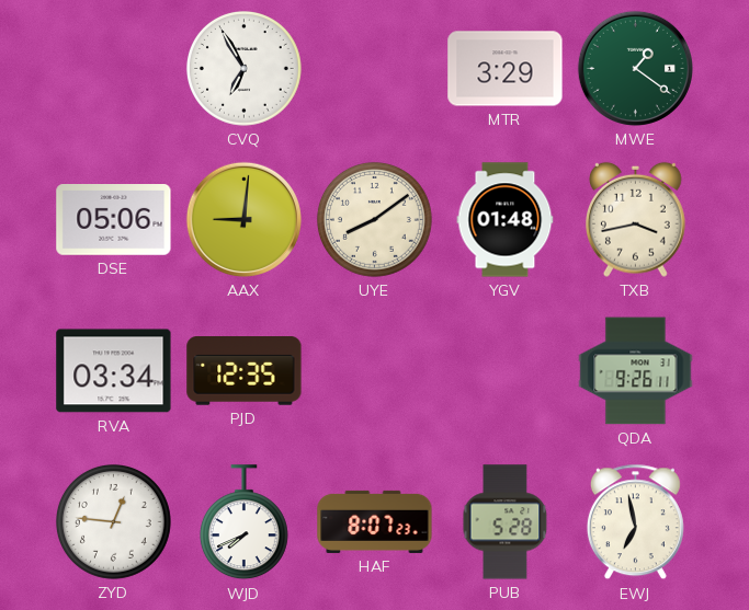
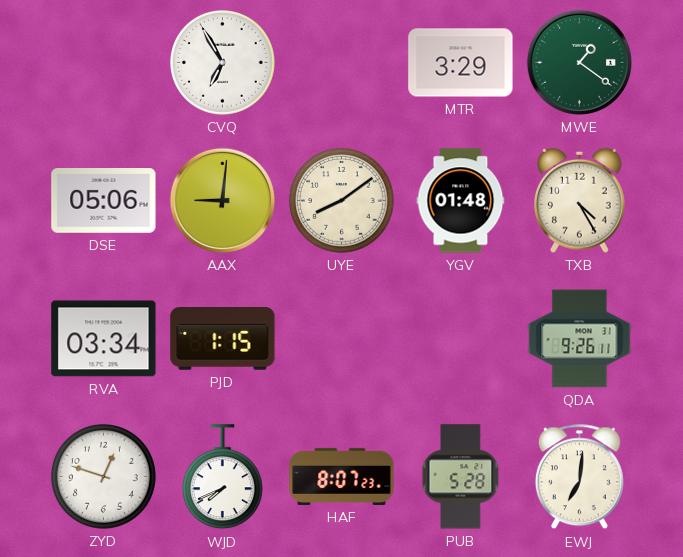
TXB: 3:43 -> 4:25 (580, 200)
PJD: 12:35 -> 1:15 (223, 339)
ZYD: 12:46 -> 12:48 (103, 476)
EWJ: 6:58 -> 7:01 (579, 477)
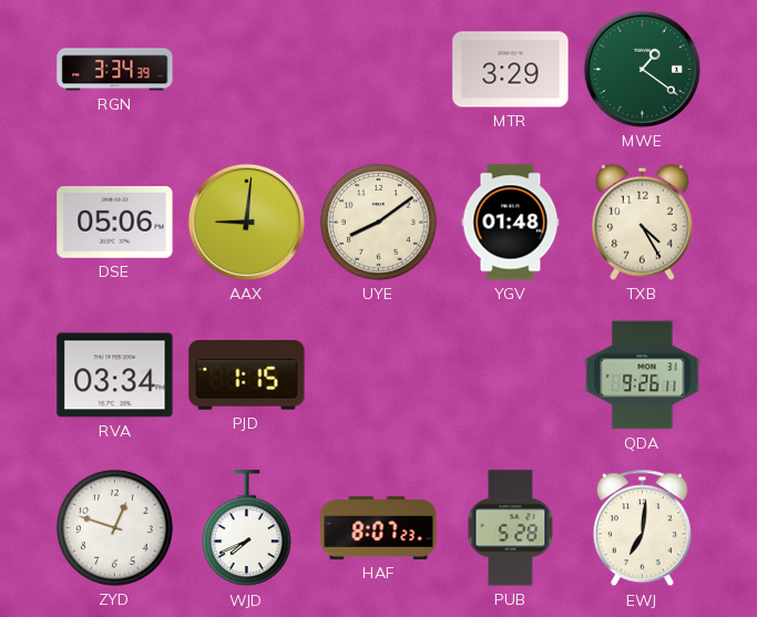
RGN: none -> 3:34 (115, 70)
CVQ: 6:55 -> none (222, 62)
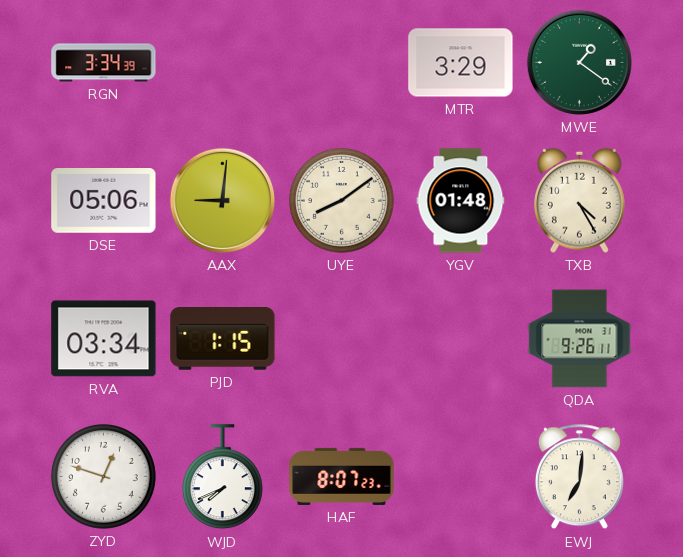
PUB: 5:28 -> none (511, 528)
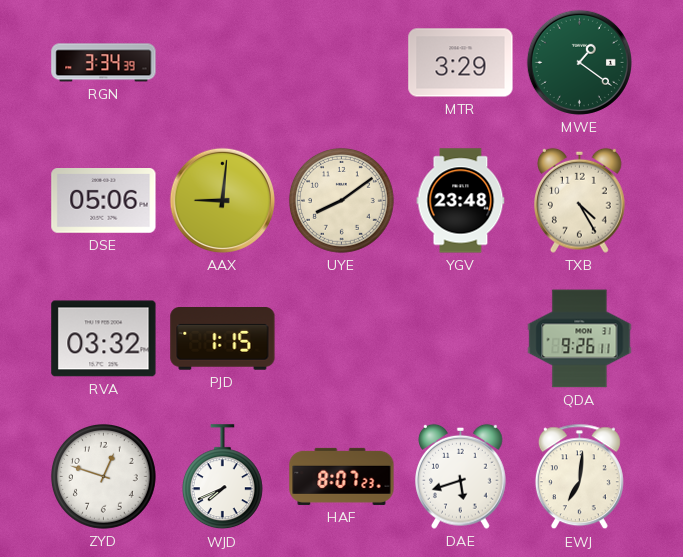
YGV: 01:48 -> 23:48 (461, 201)
RVA: 03:34 -> 03:32 (104, 339)
DAE: none -> 5:42 (461, 476)
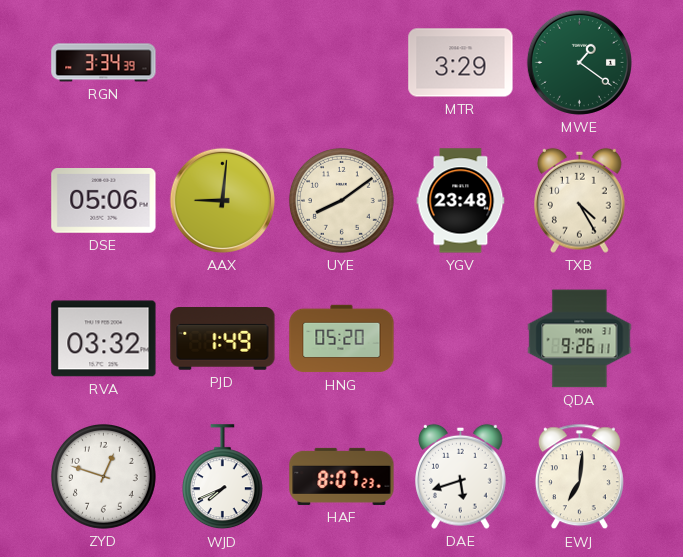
PJD: 1:15 -> 1:49 (223, 339)
HNG: none -> 05:20 (342, 339)
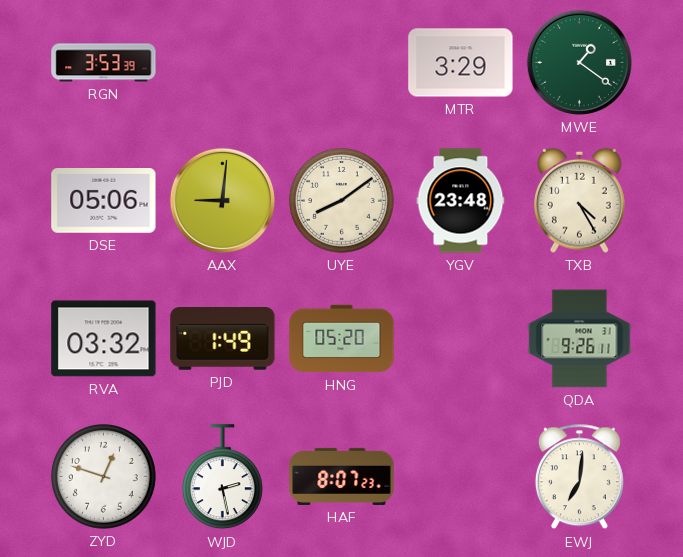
RGN: 3:34 -> 3:53 (104, 63)
WJD: 7:41 -> 2:28 (222, 477)
DAE: 5:42 -> none (461, 476)
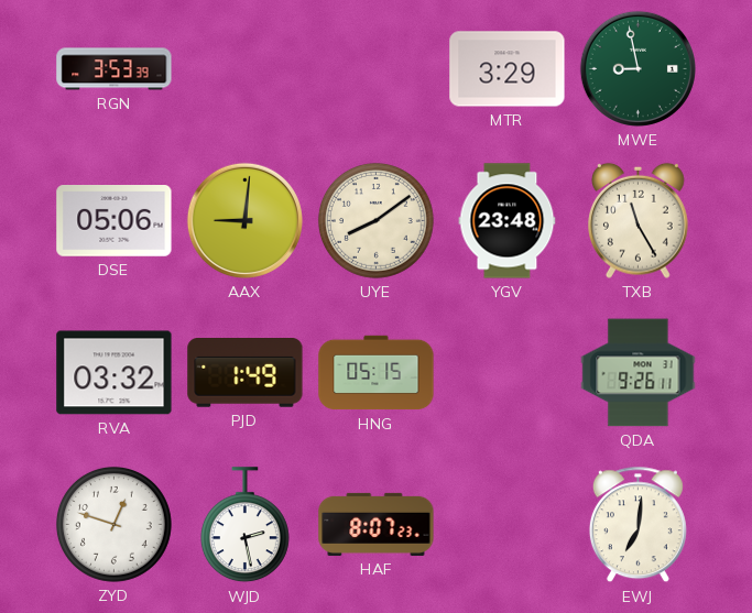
MWE: 1:21 -> 8:58 (637, 68)
TXB: 4:25 -> 11:25 (639, 220)
HNG: 05:20 -> 05:15 (377, 373)
